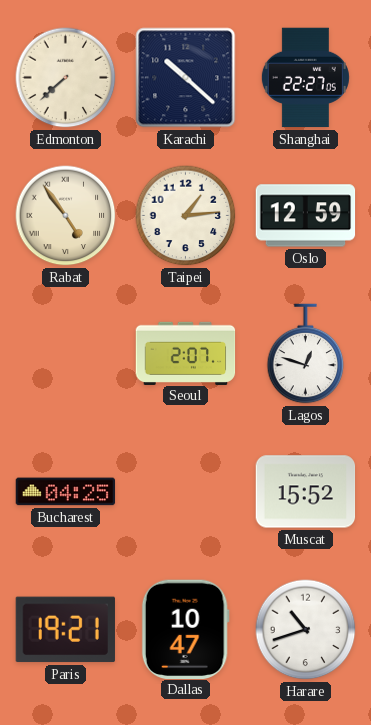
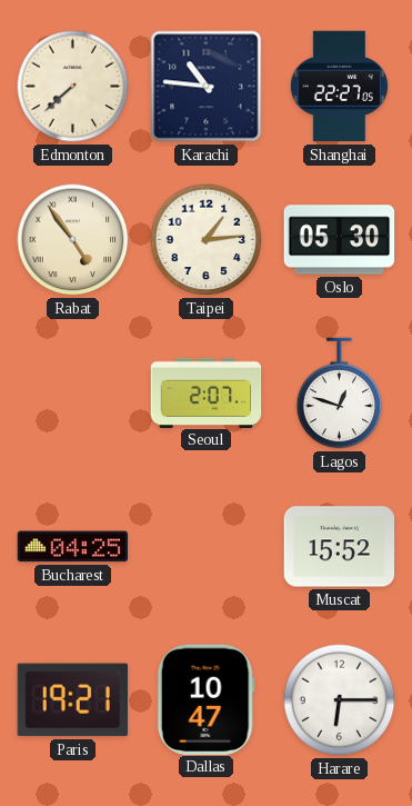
Karachi: 10:22 -> 10:46 (207, 87)
Oslo: 12:59 -> 05:30 (340, 240)
Harare: 10:42 -> 6:15 (340, 700)
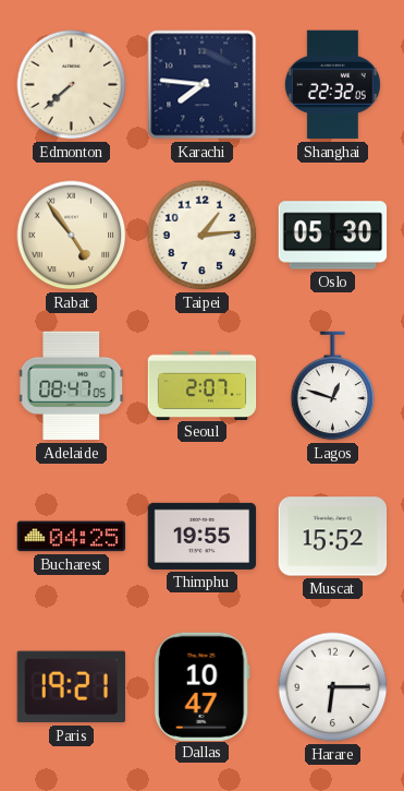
Karachi: 10:46 -> 7:46 (203, 85)
Shanghai: 22:27 -> 22:32 (332, 85)
Adelaide: none -> 08:47 (72, 386)
Thimphu: none -> 19:55 (203, 536)
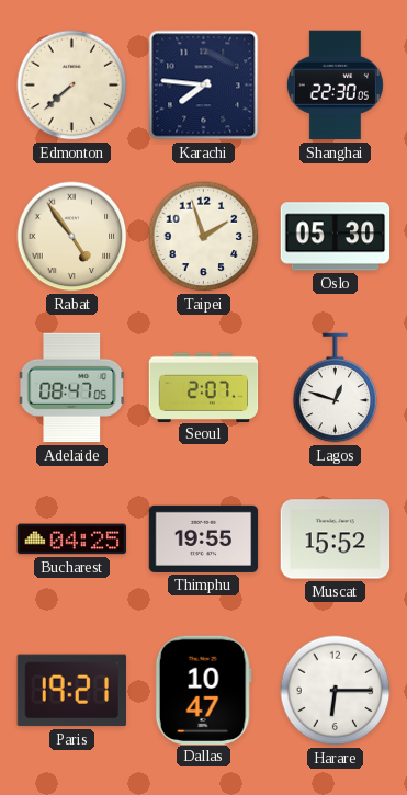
Shanghai: 22:32 -> 22:30 (335, 86)
Taipei: 1:14 -> 1:57 (204, 237)
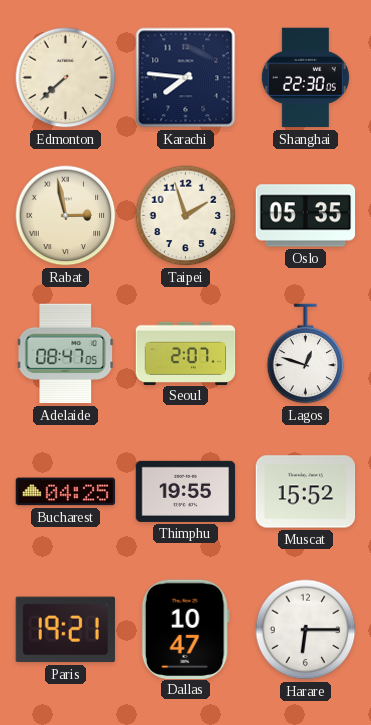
Rabat: 4:54 -> 2:58 (66, 216)
Oslo: 05:30 -> 05:35 (306, 216)
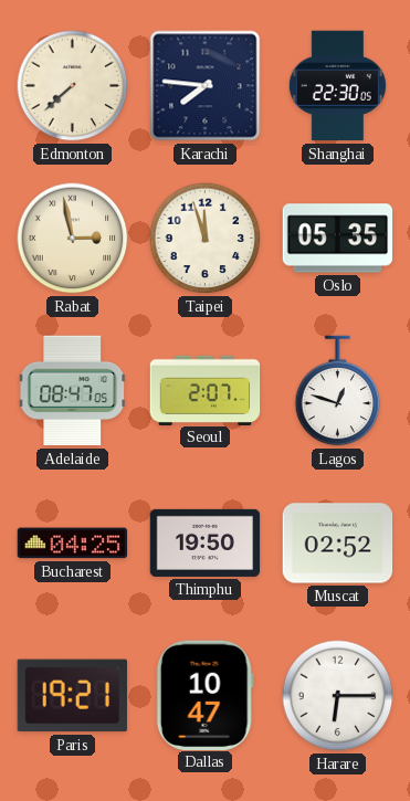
Taipei: 1:57 -> 11:57 (206, 239)
Thimphu: 19:55 -> 19:50 (206, 542)
Muscat: 15:52 -> 02:52 (338, 544)
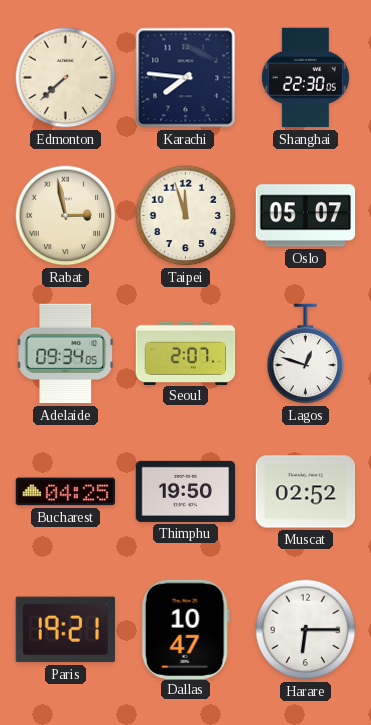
Oslo: 05:35 -> 05:07 (306, 216)
Adelaide: 08:47 -> 09:34 (66, 354)
